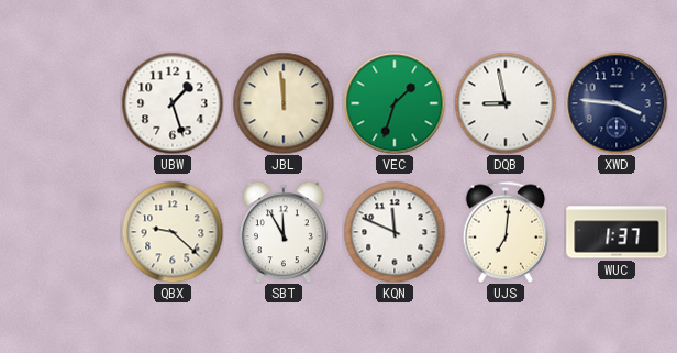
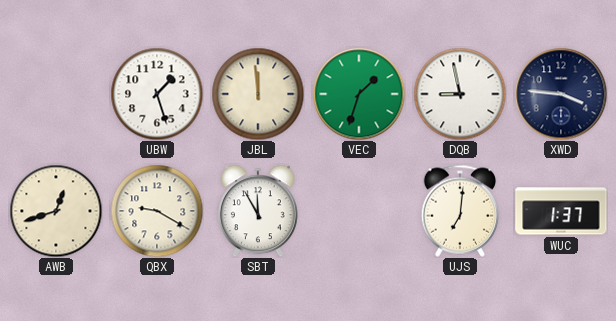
AWB: none -> 12:42 (56, 211)
QBX: 9:22 -> 9:20 (157, 211)
KQN: 11:49 -> none (395, 232)
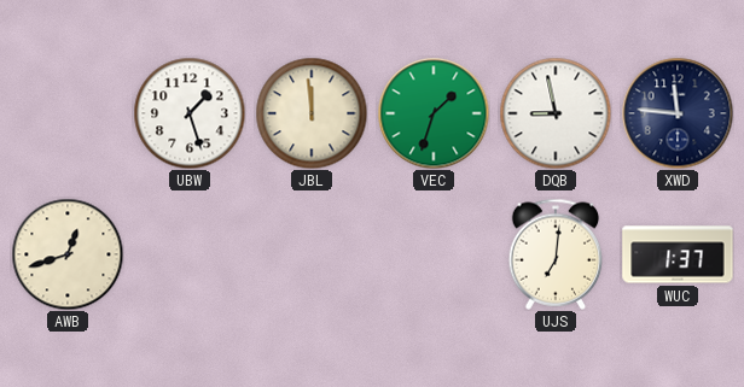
XWD: 3:46 -> 11:46 (678, 113)
QBX: 9:20 -> none (157, 211)
SBT: 11:55 -> none (258, 211)
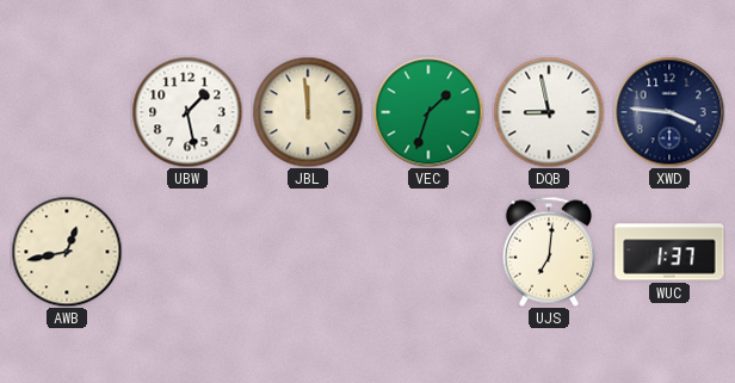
UBW: 1:27 -> 1:28 (187, 112)
XWD: 11:46 -> 3:46 (669, 112)
AWB: 12:42 -> 12:43 (67, 252)
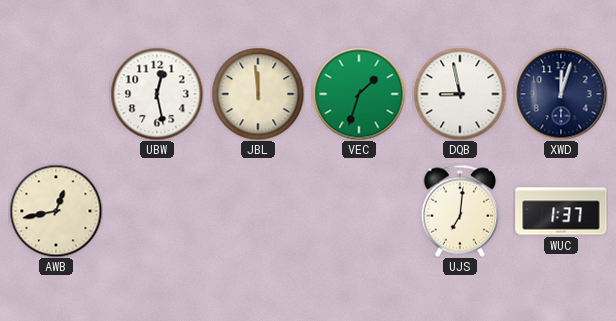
UBW: 1:28 -> 12:28 (157, 94)
XWD: 3:46 -> 12:03 (561, 94)
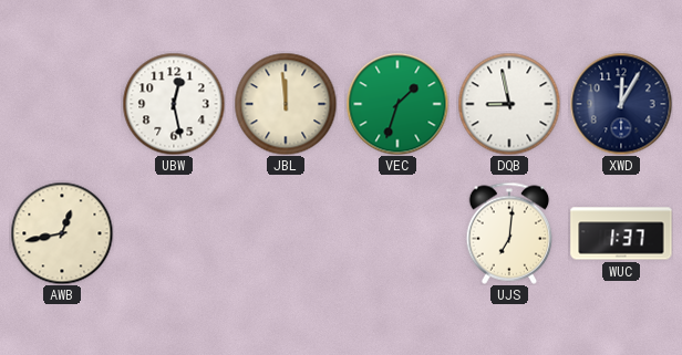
XWD: 12:03 -> 12:05 (621, 104)
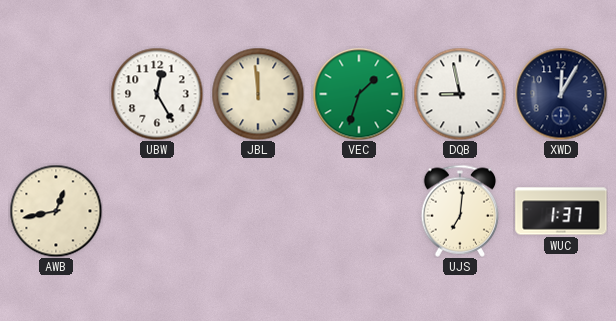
UBW: 12:28 -> 12:25 (157, 94)
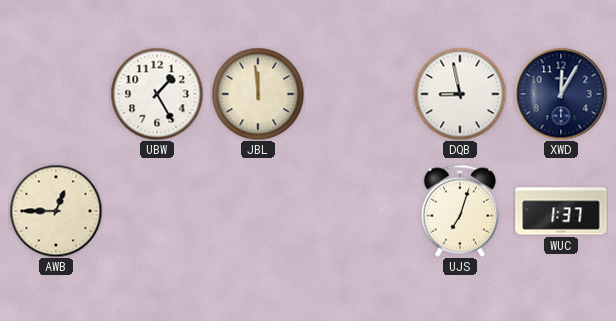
UBW: 12:25 -> 1:25 (157, 94)
VEC: 1:33 -> none (359, 94)
AWB: 12:43 -> 12:45 (56, 211)
UJS: 7:01 -> 7:03 (460, 211)
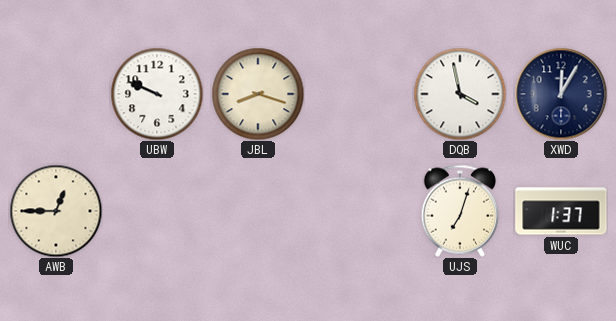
UBW: 1:25 -> 9:49 (157, 94)
JBL: 11:59 -> 8:18 (258, 94)
DQB: 8:58 -> 3:58 (460, 94)
